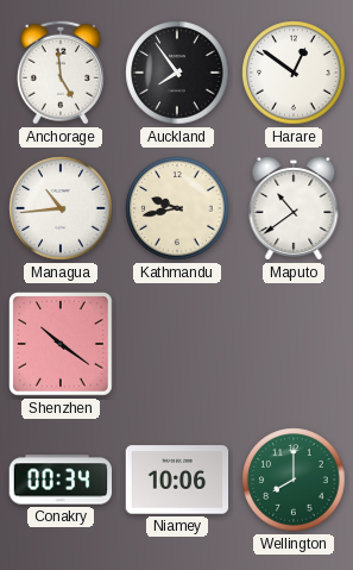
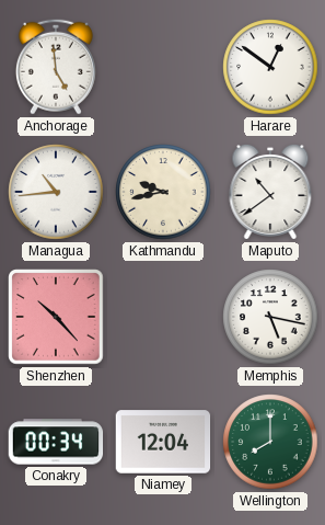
Auckland: 7:54 -> none (177, 73)
Shenzhen: 10:21 -> 10:23 (56, 317)
Memphis: none -> 5:17 (270, 317)
Niamey: 10:06 -> 12:04 (163, 442)
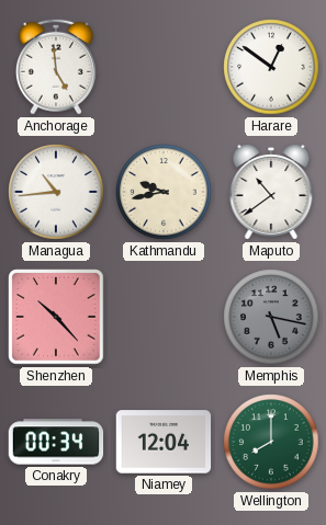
Memphis dial: white -> grey (271, 317)
